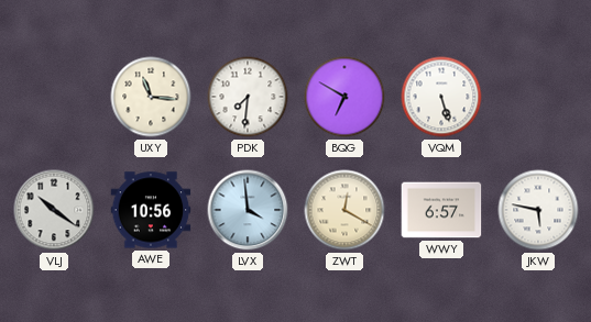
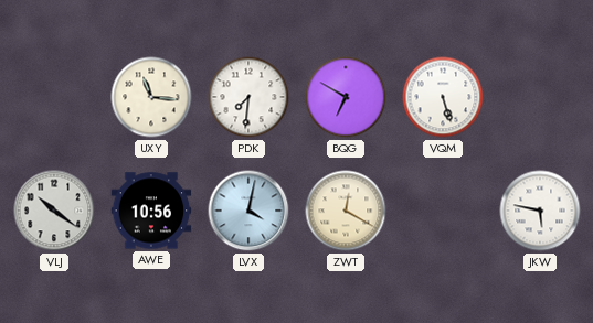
LVX: 3:59 -> 4:02 (248, 211)
WWY: 6:57 -> none (441, 210)
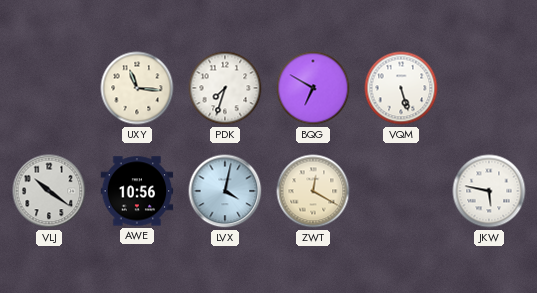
PDK: 7:31 -> 7:33 (225, 88)
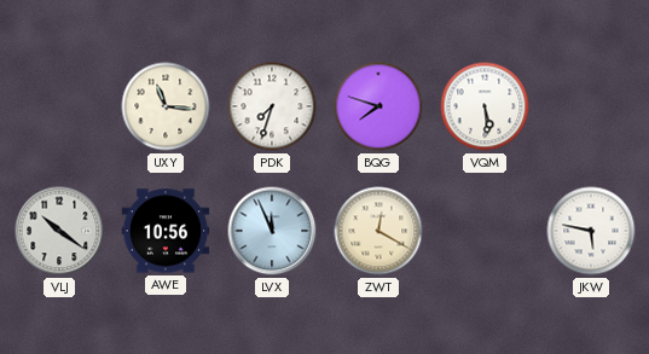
BQG: 6:50 -> 7:48 (378, 106)
VQM: 5:27 -> 5:29 (485, 106)
LVX: 4:02 -> 11:56 (272, 231)
